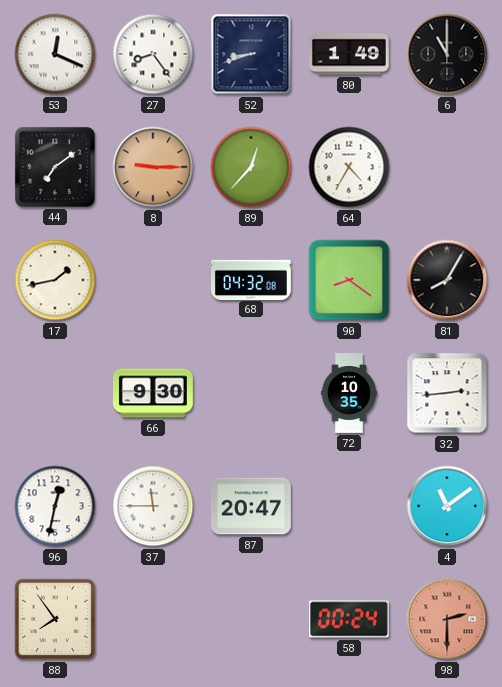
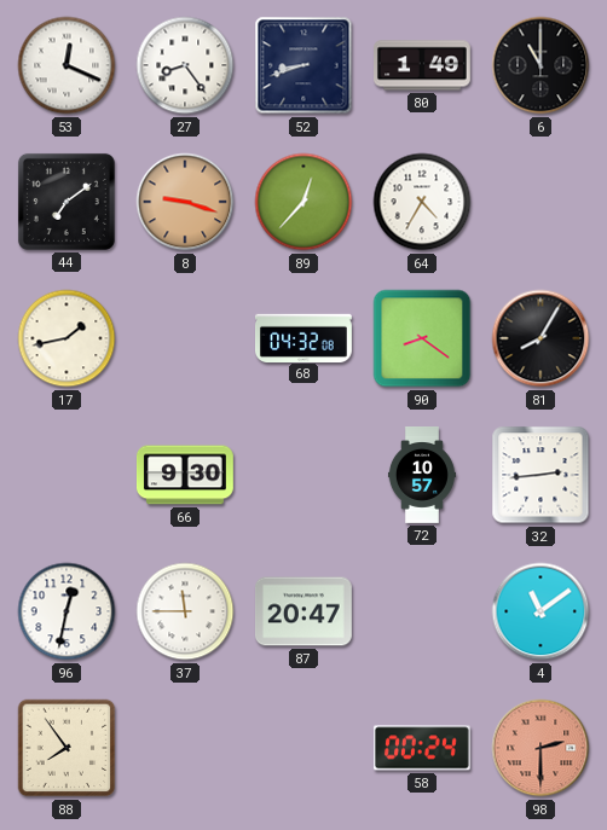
8: 9:15 -> 9:18 (185, 202)
72: 10:35 -> 10:57 (422, 476)
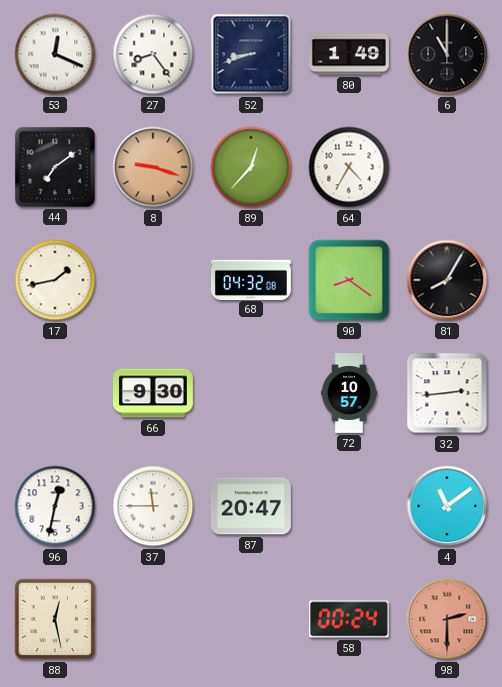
88: 7:54 -> 12:28 (55, 619)
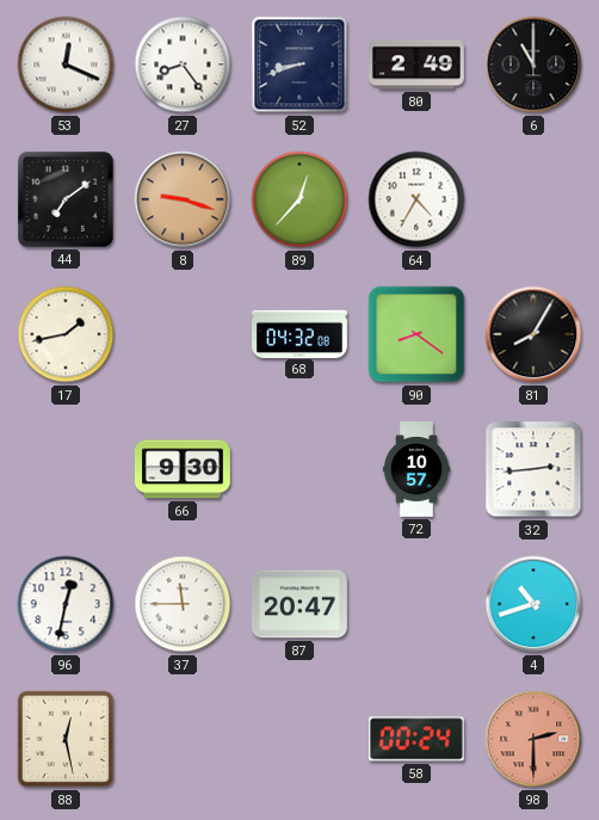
80: 1:49 -> 2:49 (418, 64)
4: 11:09 -> 10:42 (533, 604)
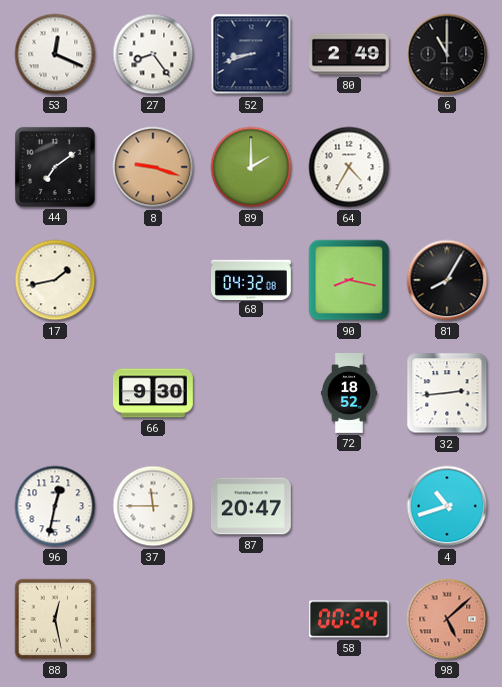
89: 12:37 -> 2:00 (251, 167)
90: 8:21 -> 8:17 (349, 280)
72: 10:57 -> 18:52 (349, 394)
98: 2:30 -> 5:08 (447, 619)
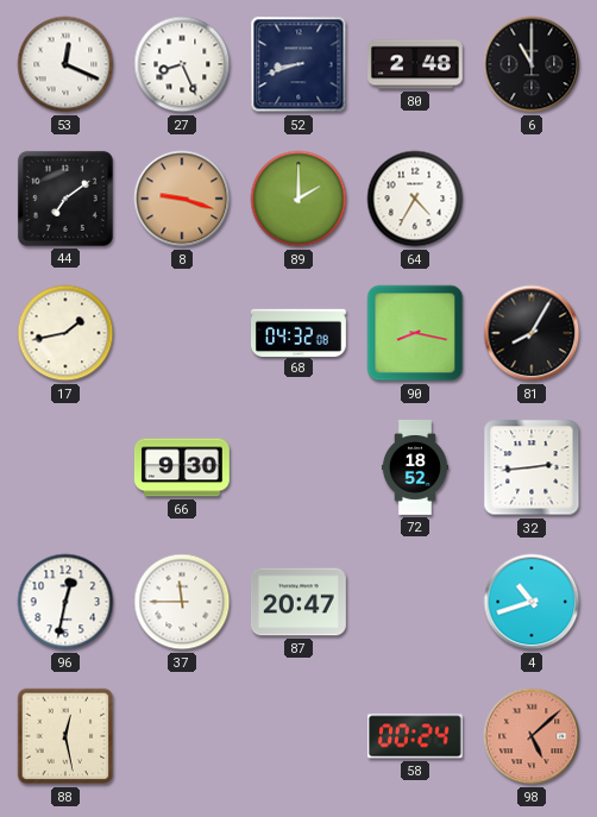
27: 8:24 -> 8:26 (182, 64)
80: 2:49 -> 2:48 (416, 64)
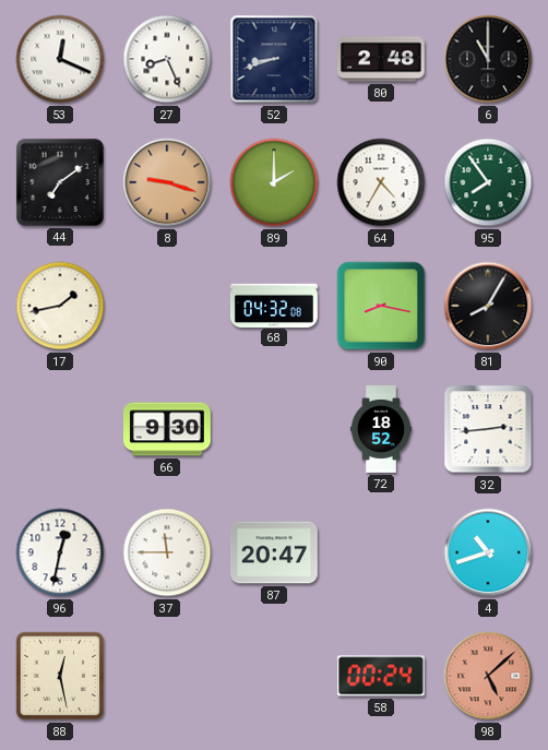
95: none -> 7:54 (488, 182)
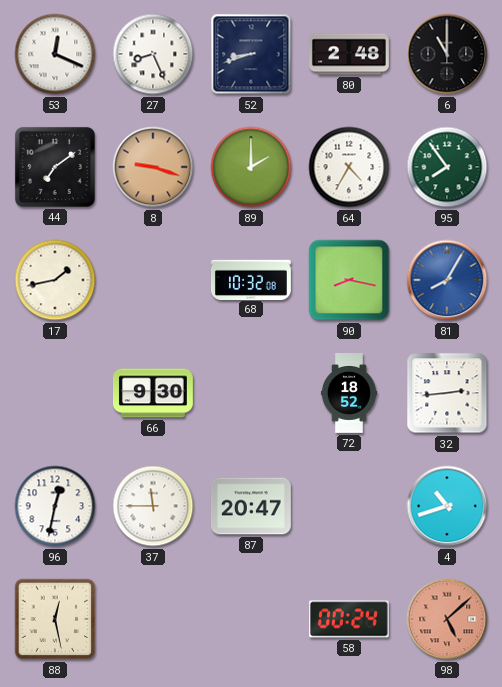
68: 04:32 -> 10:32 (252, 279)
81 dial: black -> blue (447, 280)
